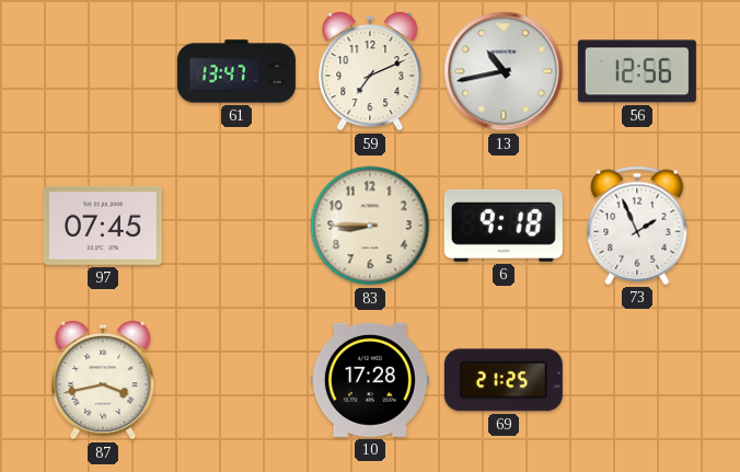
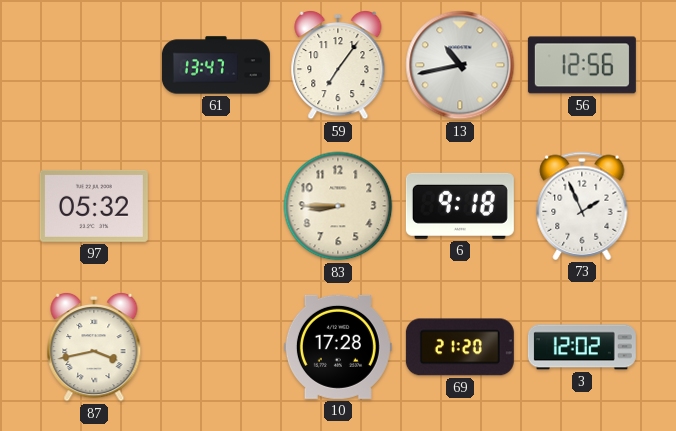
59: 7:11 -> 7:06 (338, 65)
97: 07:45 -> 05:32 (94, 206)
69: 21:25 -> 21:20 (460, 347)
3: none -> 12:02 (582, 347)
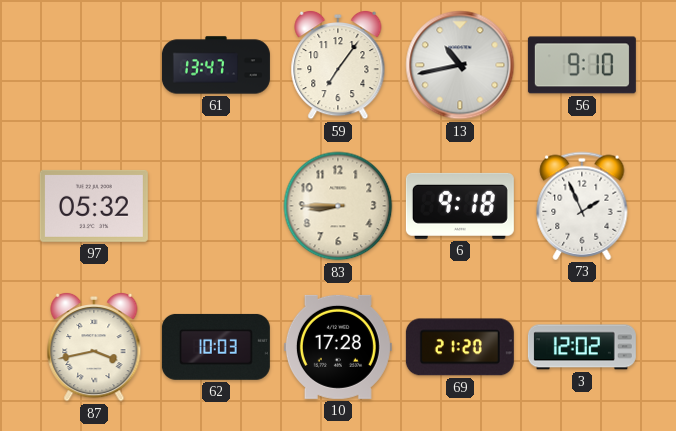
56: 12:56 -> 9:10 (582, 65)
62: none -> 10:03 (216, 347)
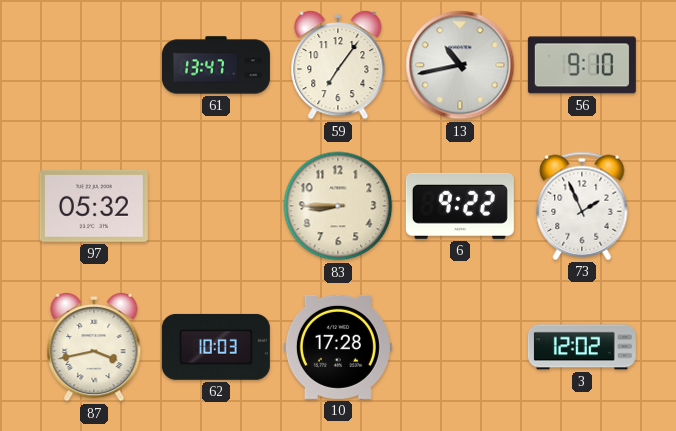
6: 9:18 -> 9:22 (460, 206)
69: 21:20 -> none (460, 347)
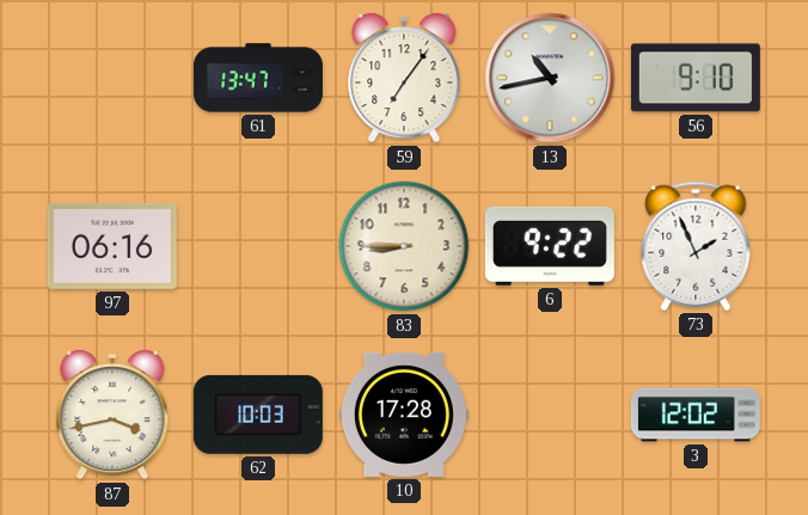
97: 05:32 -> 06:16 (112, 246)
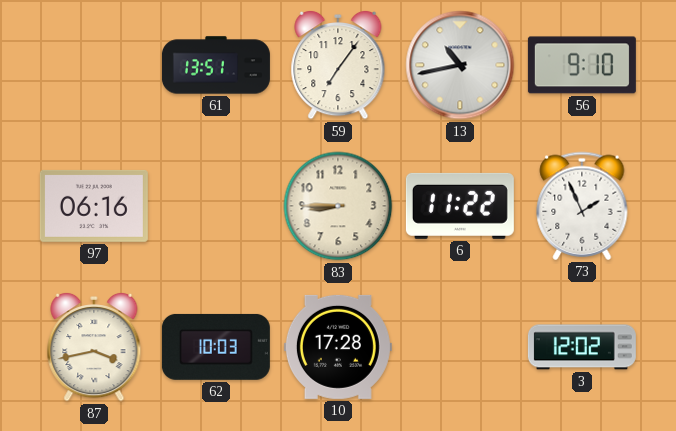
61: 13:47 -> 13:51 (216, 65)
6: 9:22 -> 11:22 (460, 206)
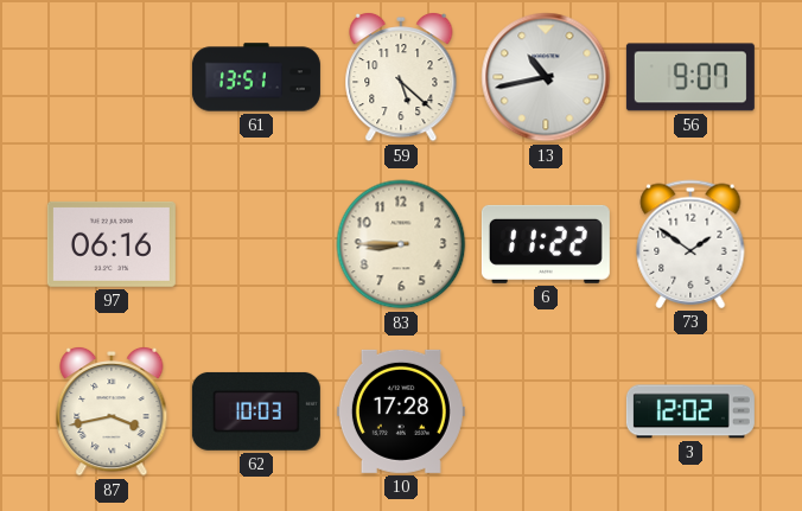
59: 7:06 -> 5:22 (401, 77)
56: 9:10 -> 9:07 (690, 77)
73: 1:56 -> 1:51 (690, 244)
